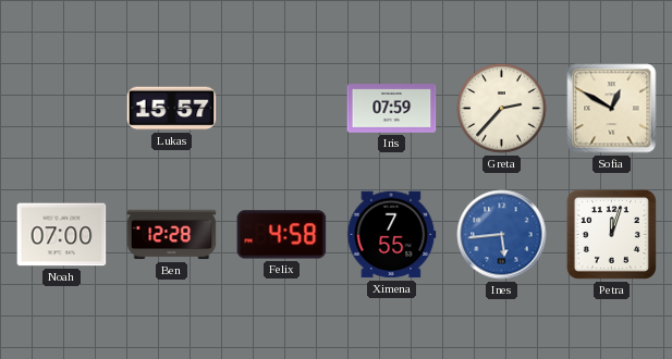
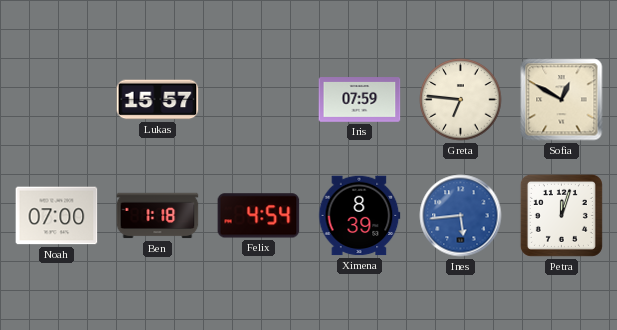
Greta: 2:37 -> 6:46 (461, 100)
Ben: 12:28 -> 1:18 (158, 216)
Felix: 4:58 -> 4:54 (259, 216)
Ximena: 7:55 -> 8:39 (360, 216)
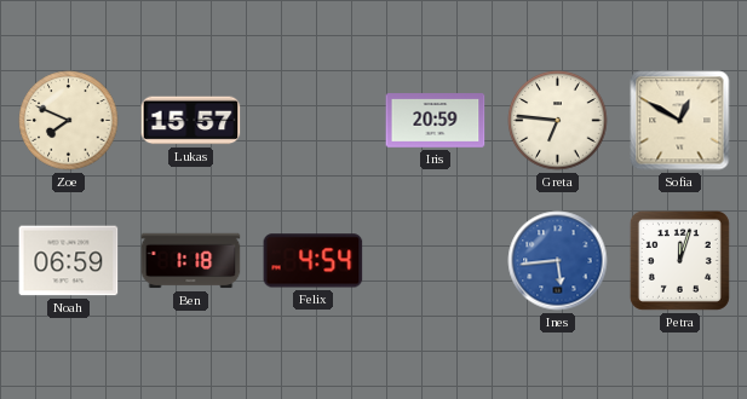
Zoe: none -> 7:49 (69, 121)
Iris: 07:59 -> 20:59 (436, 121)
Noah: 07:00 -> 06:59 (69, 261)
Ximena: 8:39 -> none (360, 216)
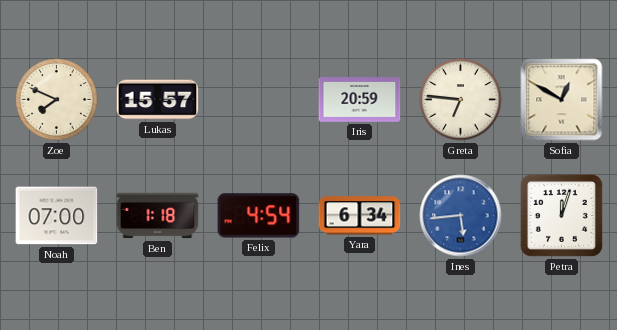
Noah: 06:59 -> 07:00 (57, 216)
Yara: none -> 6:34 (360, 216)
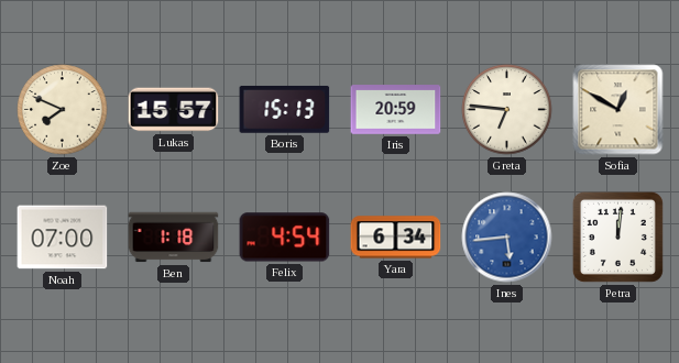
Boris: none -> 15:13 (285, 109)
Petra: 12:03 -> 12:01 (617, 237)
